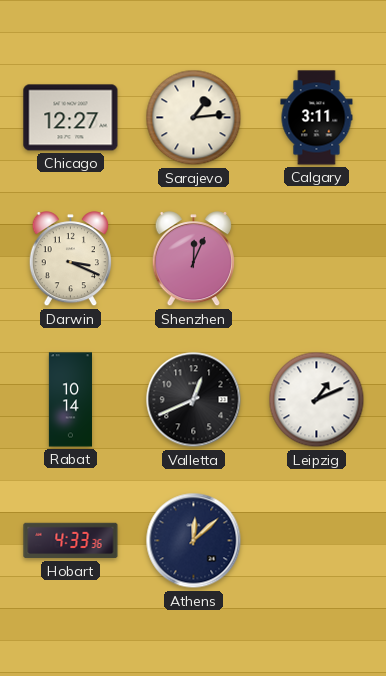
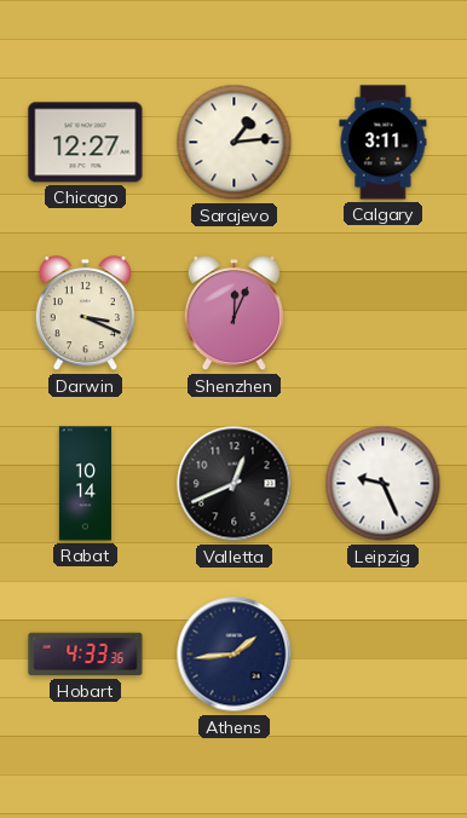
Leipzig: 1:11 -> 9:26 (384, 484)
Athens: 12:08 -> 1:44 (235, 655)
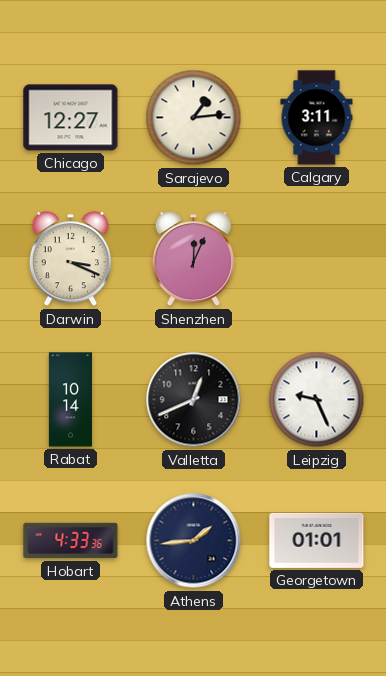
Georgetown: none -> 01:01 (317, 540)
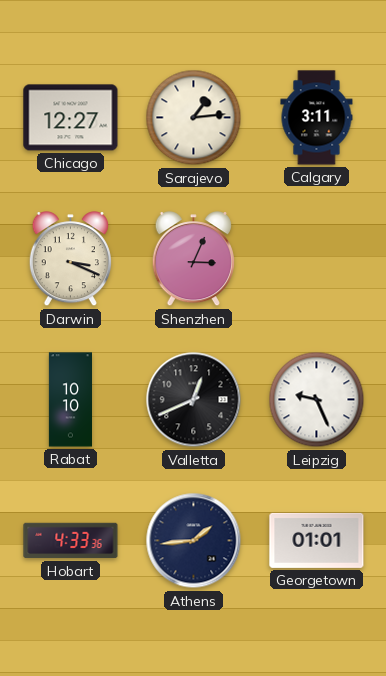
Shenzhen: 12:04 -> 3:04 (193, 259)
Rabat: 10:14 -> 10:10 (70, 400)
